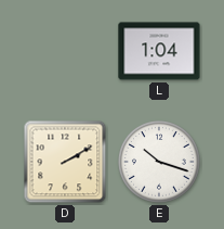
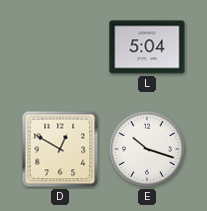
L: 1:04 -> 5:04 (147, 47)
D: 2:10 -> 12:50 (60, 149)
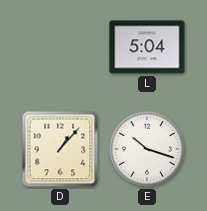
D: 12:50 -> 1:07 (60, 149)
